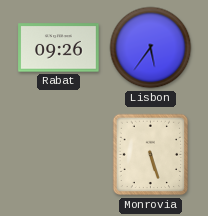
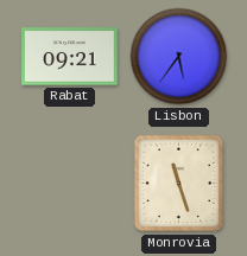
Rabat: 09:26 -> 09:21 (70, 57)
Monrovia: 5:27 -> 11:27 (179, 184)
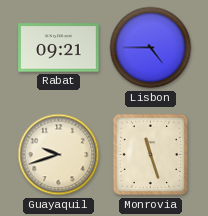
Lisbon: 5:36 -> 4:45 (151, 48)
Guayaquil: none -> 9:42 (59, 155)
